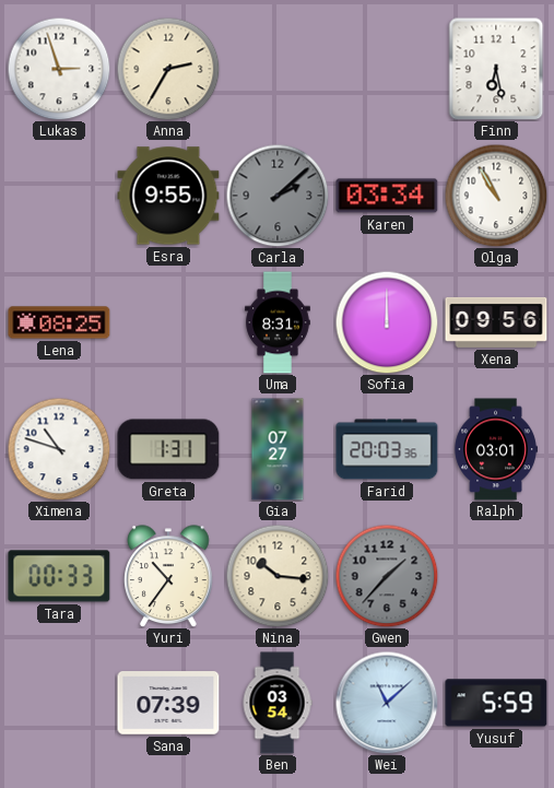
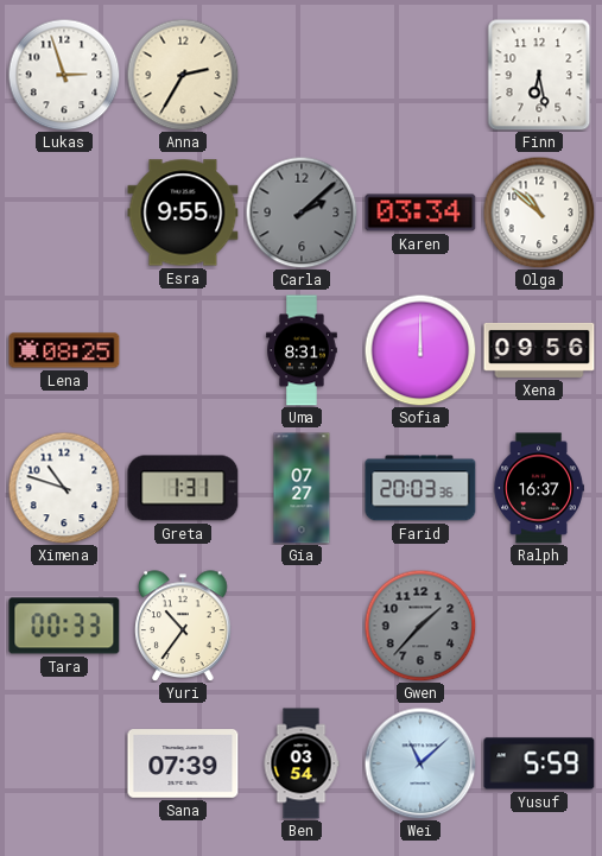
Olga: 10:55 -> 10:52 (539, 213)
Ralph: 03:01 -> 16:37 (539, 488)
Nina: 10:16 -> none (278, 576)
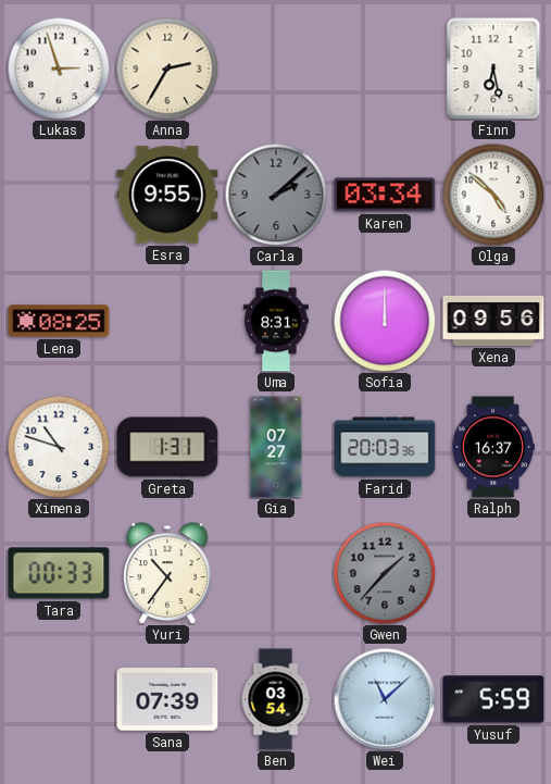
Olga: 10:52 -> 4:52 (493, 195)
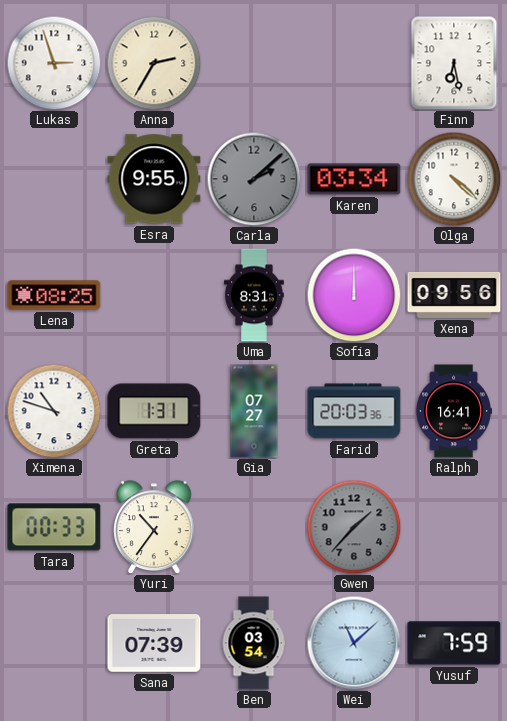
Olga: 4:52 -> 4:22 (454, 179)
Ralph: 16:37 -> 16:41 (454, 411)
Yusuf: 5:59 -> 7:59 (454, 643)
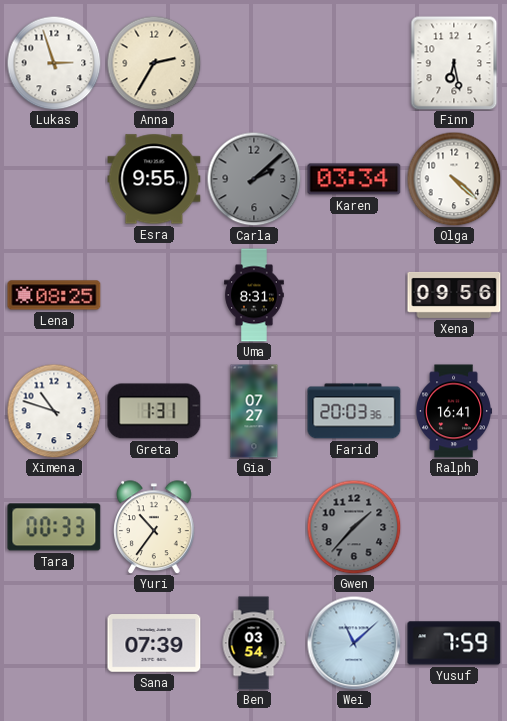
Sofia: 12:00 -> none (354, 295)
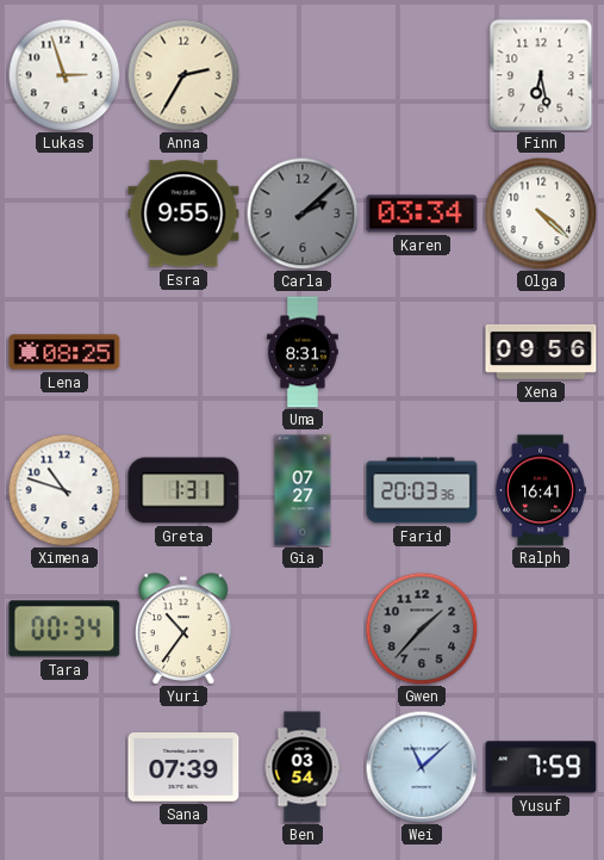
Tara: 00:33 -> 00:34 (64, 629)
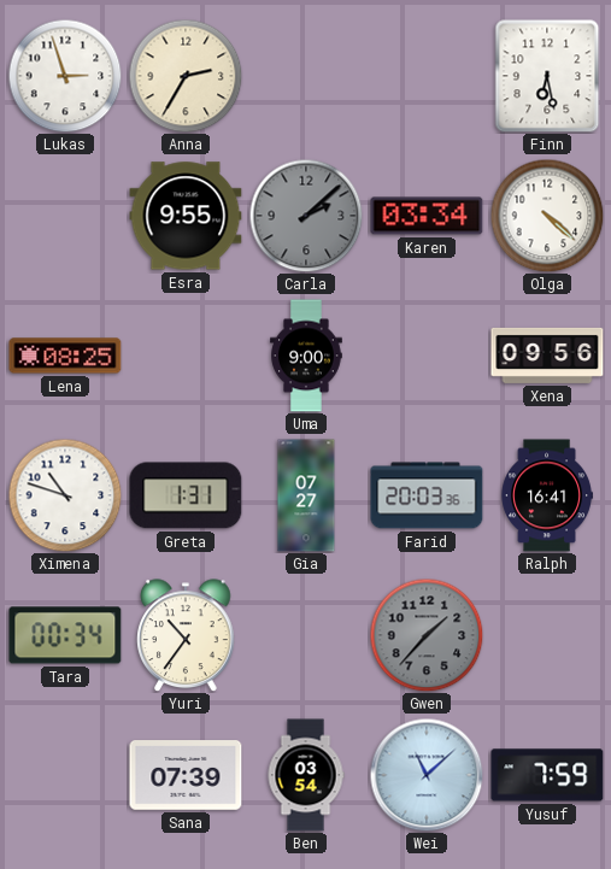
Uma: 8:31 -> 9:00 (306, 356)
